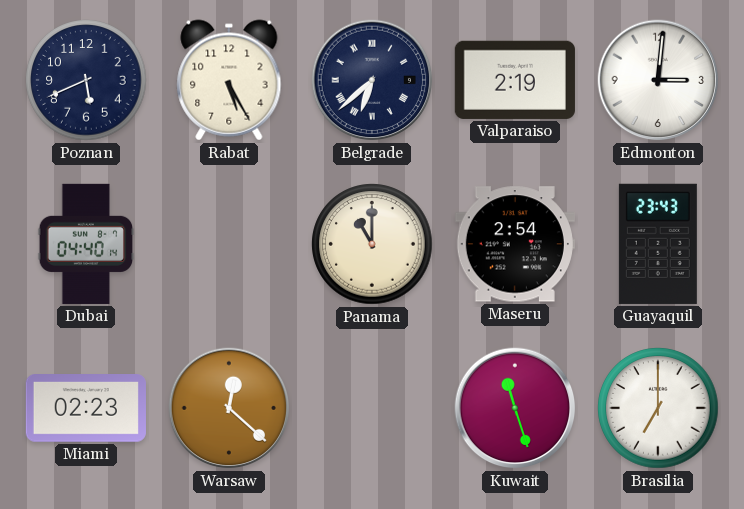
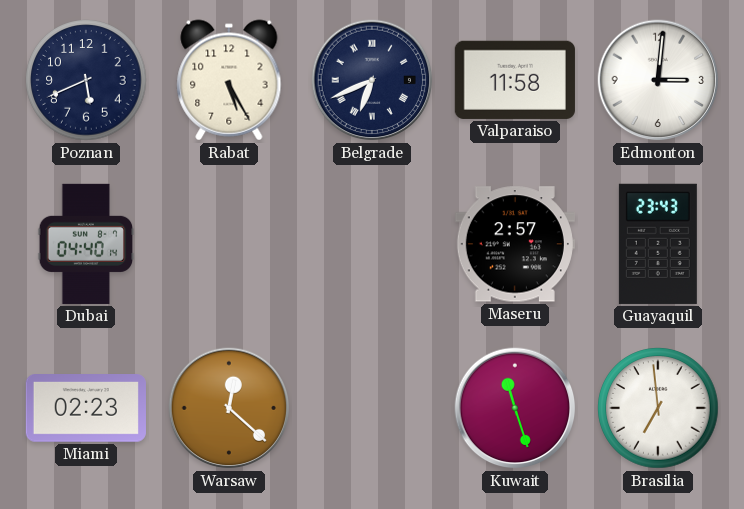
Belgrade: 6:38 -> 6:41 (372, 80)
Valparaiso: 2:19 -> 11:58 (515, 80)
Panama: 11:00 -> none (372, 244)
Maseru: 2:54 -> 2:57 (515, 244)
Brasilia: 7:00 -> 6:59 (658, 408)
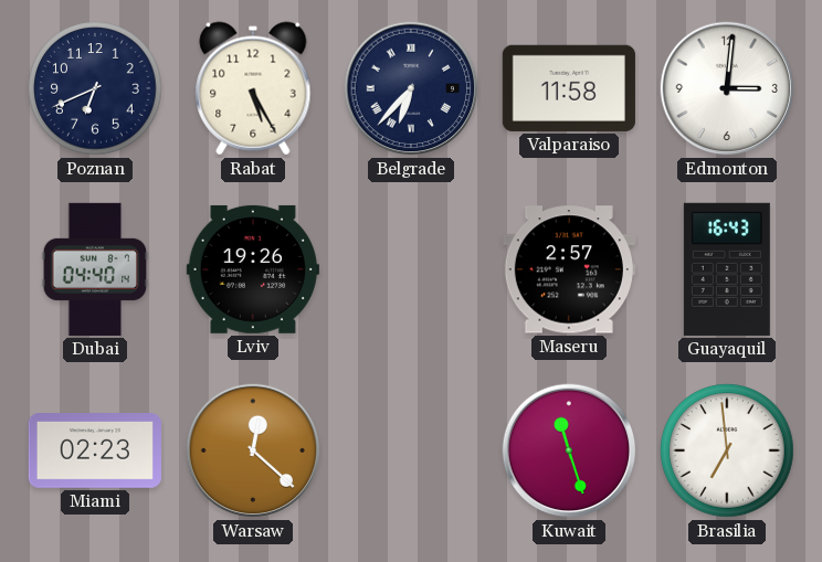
Poznan: 5:41 -> 6:41 (95, 88)
Belgrade: 6:41 -> 6:37 (411, 88)
Lviv: none -> 19:26 (253, 269)
Guayaquil: 23:43 -> 16:43 (727, 269)
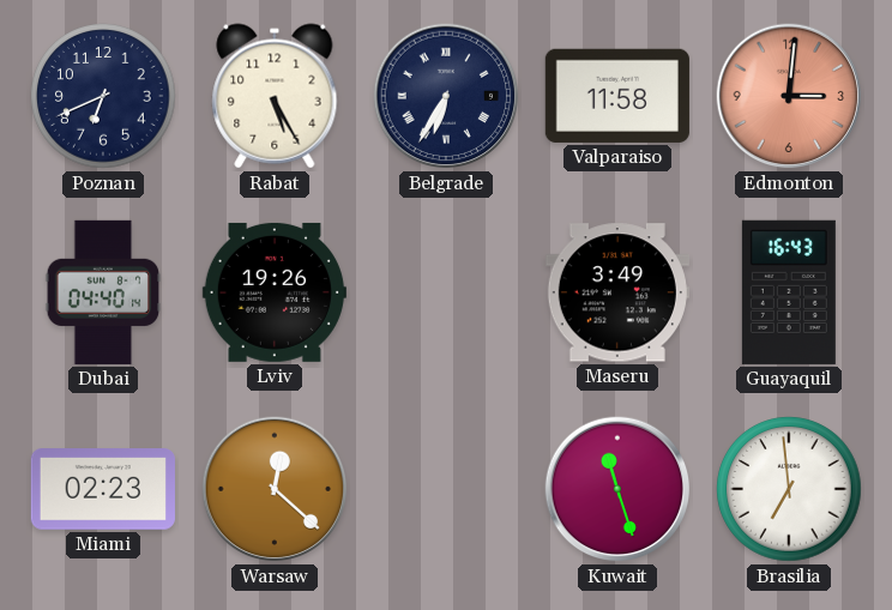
Belgrade: 6:37 -> 6:35 (446, 96)
Edmonton dial: white -> salmon (789, 96)
Maseru: 2:57 -> 3:49 (617, 292)
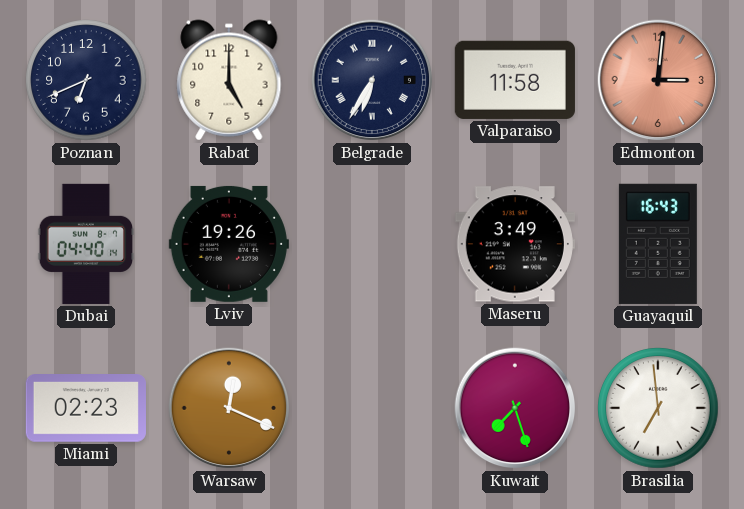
Rabat: 5:25 -> 5:00 (229, 80)
Warsaw: 12:22 -> 12:19 (229, 408)
Kuwait: 11:27 -> 7:27 (515, 408)
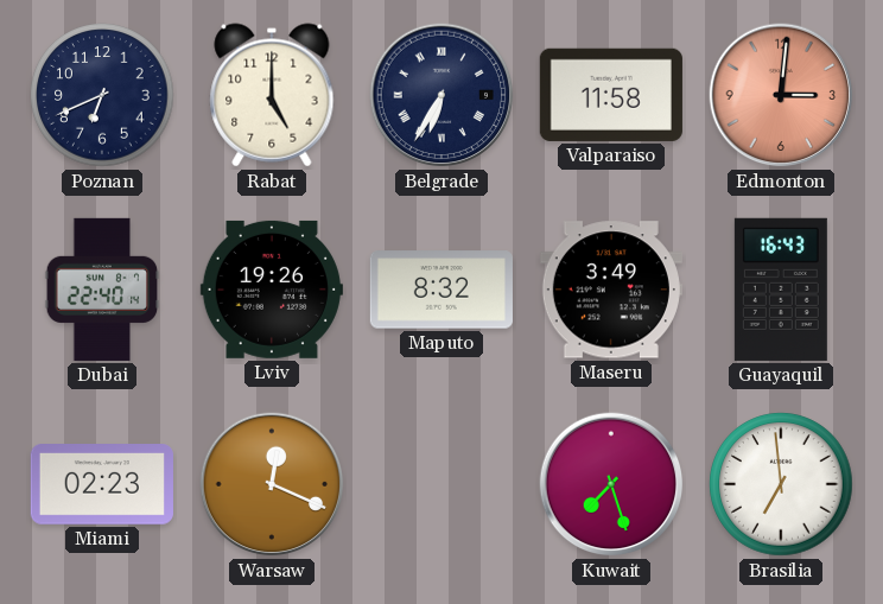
Dubai: 04:40 -> 22:40 (102, 290)
Maputo: none -> 8:32 (441, 290)
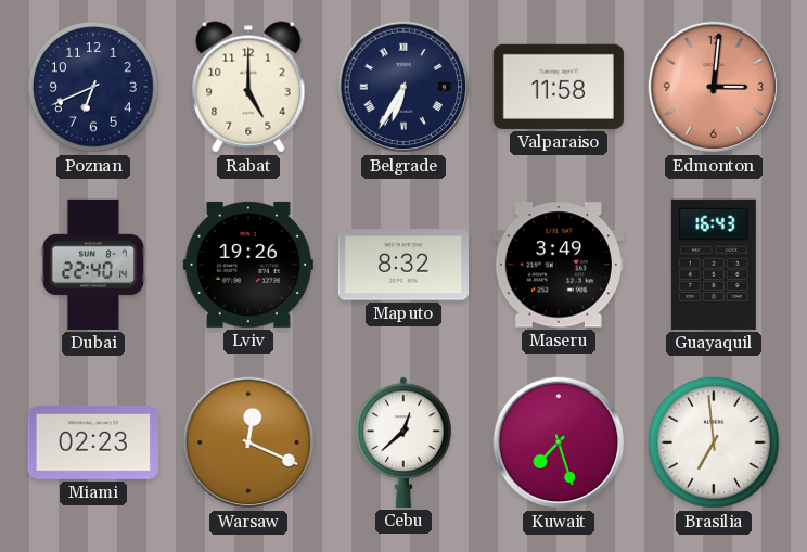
Cebu: none -> 12:38 (403, 442)
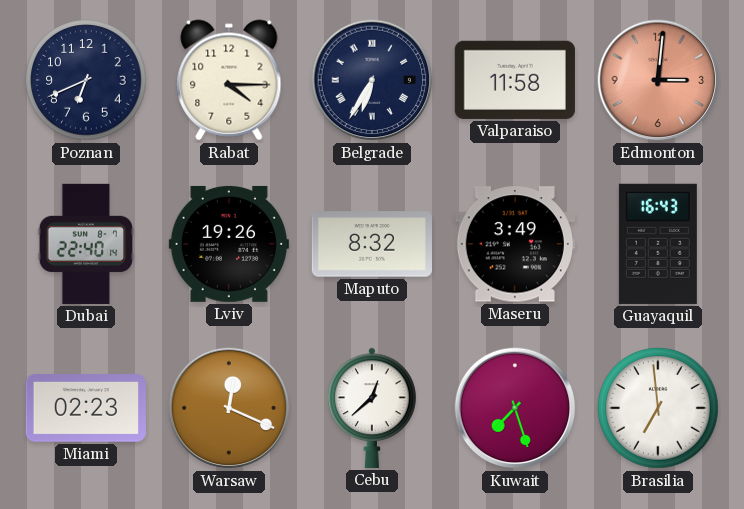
Rabat: 5:00 -> 4:15 (229, 80)
